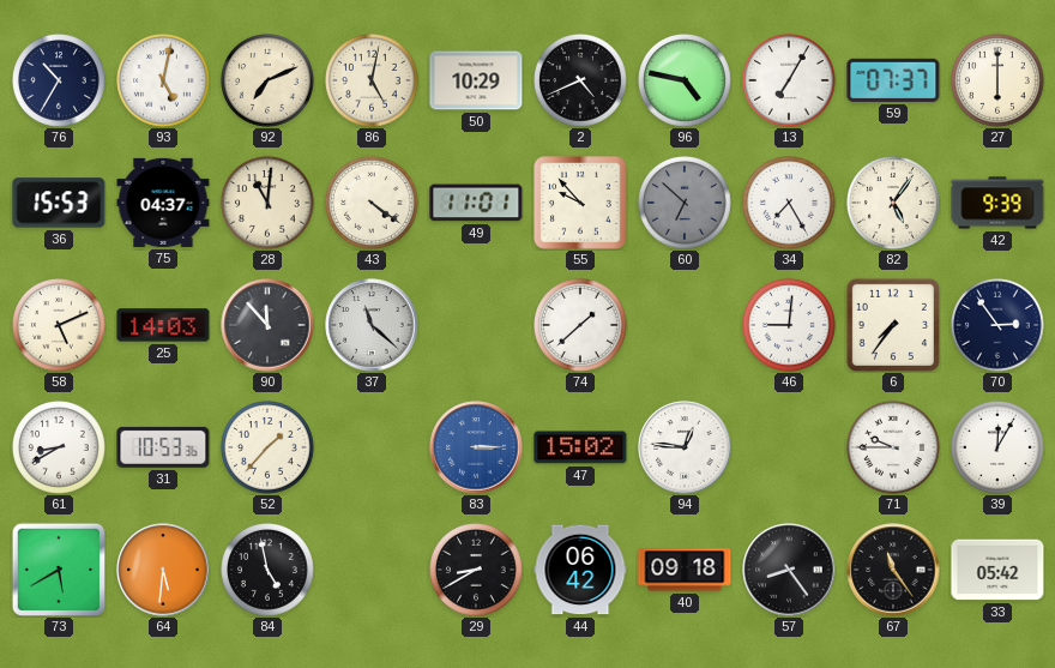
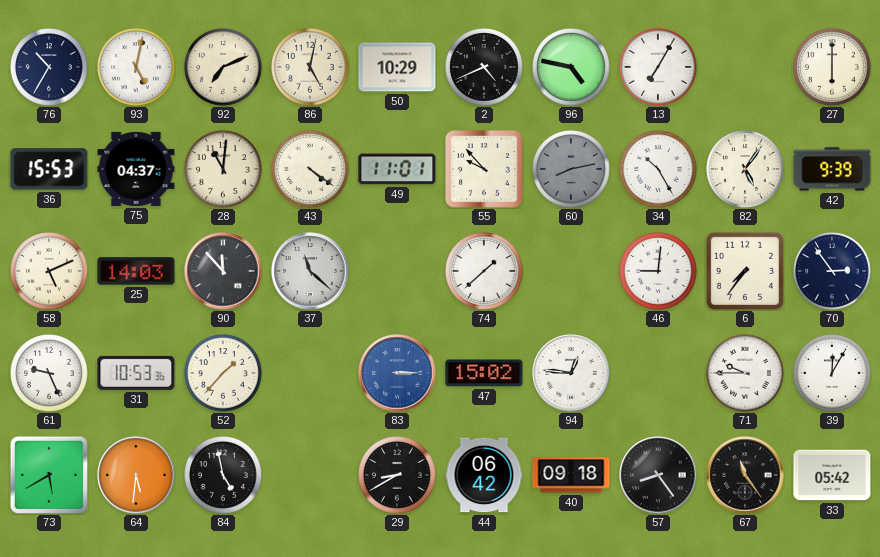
59: 07:37 -> none (893, 80)
60: 6:52 -> 8:13 (572, 170)
34: 7:25 -> 10:25 (659, 170)
61: 8:40 -> 9:26 (50, 374)
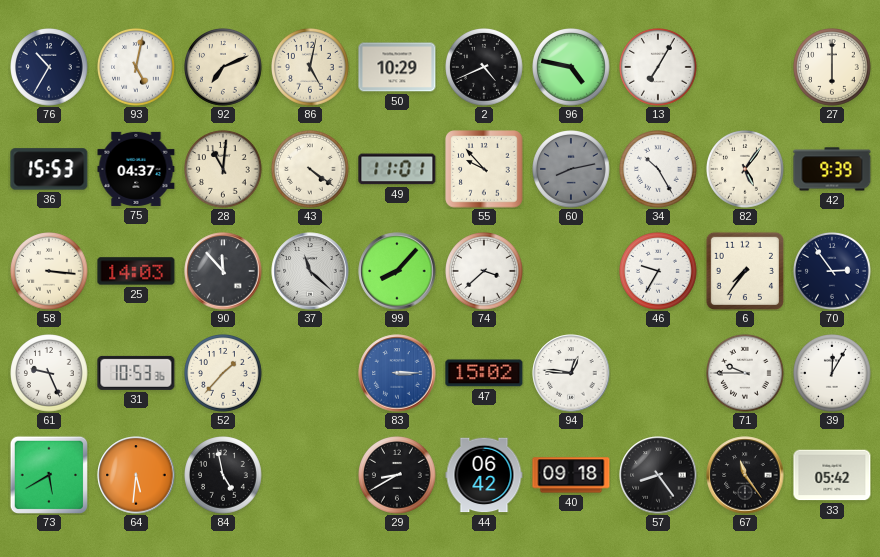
58: 5:11 -> 3:16 (50, 272)
99: none -> 8:07 (397, 271)
74: 1:38 -> 3:38 (485, 272)
46: 9:01 -> 9:35 (659, 272)
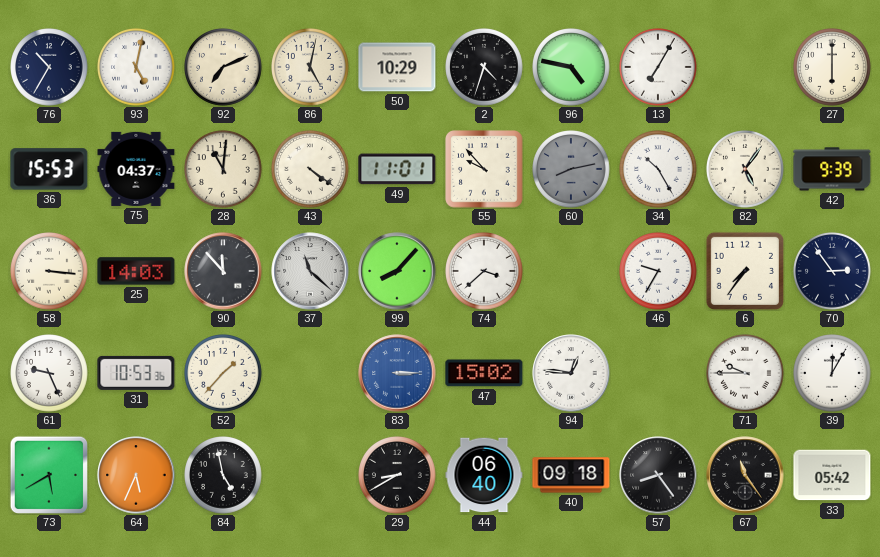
2: 4:41 -> 4:33 (485, 68)
64: 5:31 -> 5:34 (136, 475)
44: 06:42 -> 06:40 (484, 475)
